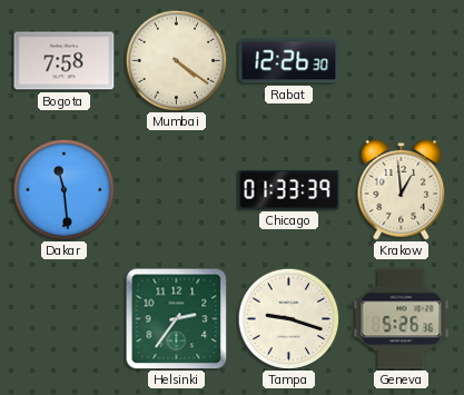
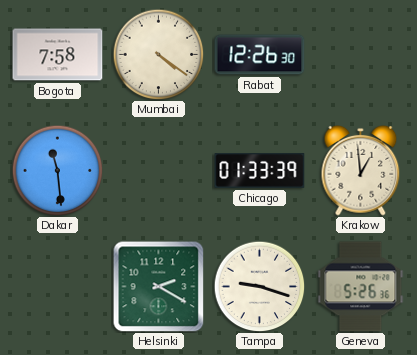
Helsinki: 2:36 -> 2:20 (158, 286)
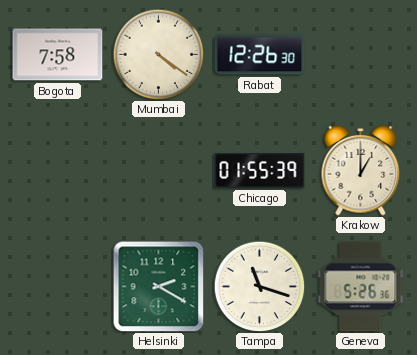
Dakar: 11:29 -> none (57, 170)
Chicago: 01:33 -> 01:55 (260, 171)
Krakow: 12:59 -> 1:00 (361, 171)
Tampa: 9:18 -> 11:18 (259, 286)
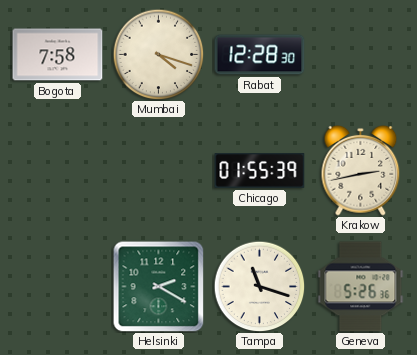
Mumbai: 4:21 -> 4:18 (158, 54)
Rabat: 12:26 -> 12:28 (260, 55)
Krakow: 1:00 -> 2:43 (361, 171)
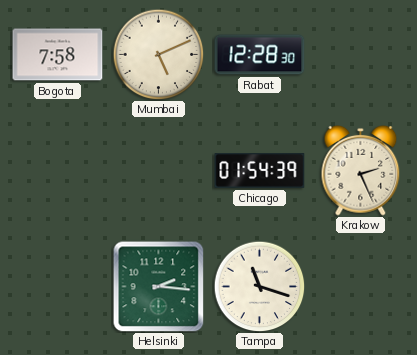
Mumbai: 4:18 -> 5:11 (158, 54)
Chicago: 01:55 -> 01:54 (260, 171)
Krakow: 2:43 -> 2:26 (361, 171)
Helsinki: 2:20 -> 2:16 (158, 286)
Geneva: 5:26 -> none (361, 287)
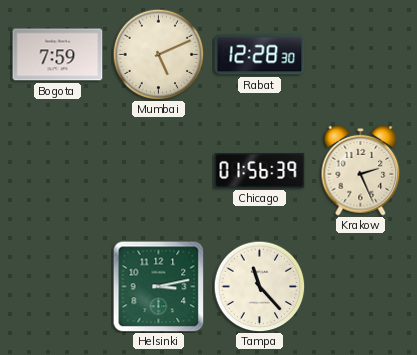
Bogota: 7:58 -> 7:59 (58, 55)
Chicago: 01:54 -> 01:56 (260, 171)
Helsinki: 2:16 -> 3:13 (158, 286)
Tampa: 11:18 -> 11:23 (259, 286)
